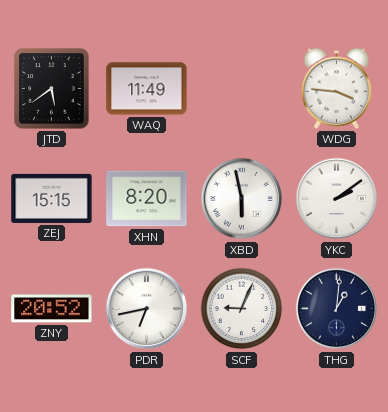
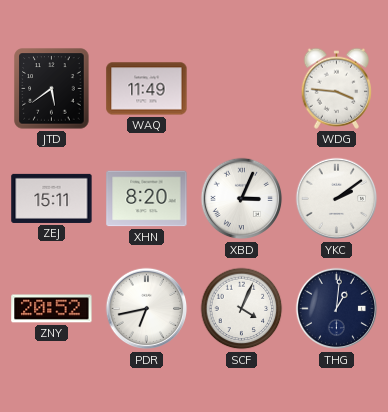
ZEJ: 15:15 -> 15:11 (52, 198)
XBD: 5:58 -> 3:04 (242, 199)
SCF: 9:04 -> 4:04 (242, 309)
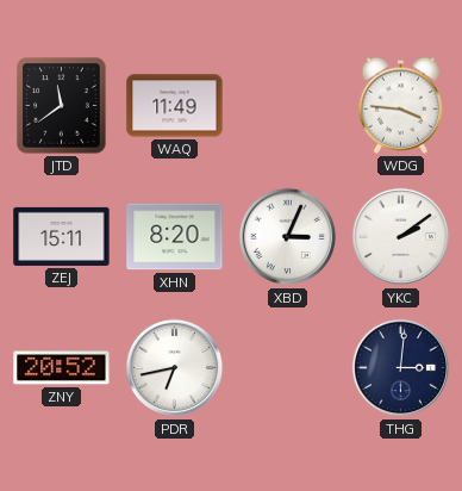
JTD: 5:39 -> 11:39 (62, 106)
SCF: 4:04 -> none (242, 309)
THG: 1:01 -> 3:01 (401, 368)
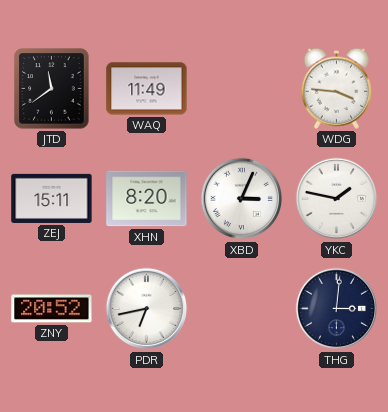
YKC: 2:09 -> 1:47 (337, 199)
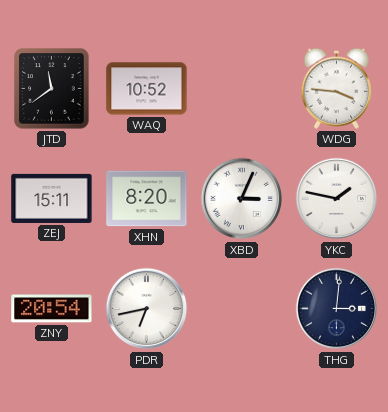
WAQ: 11:49 -> 10:52 (147, 89)
ZNY: 20:52 -> 20:54 (52, 309)
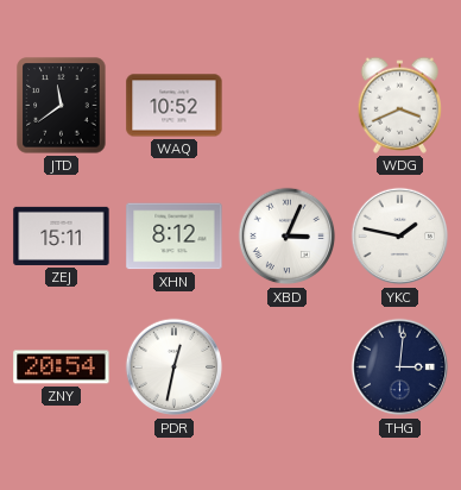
WDG: 3:46 -> 3:41 (399, 105)
XHN: 8:20 -> 8:12 (175, 237)
PDR: 6:43 -> 12:32 (175, 367)
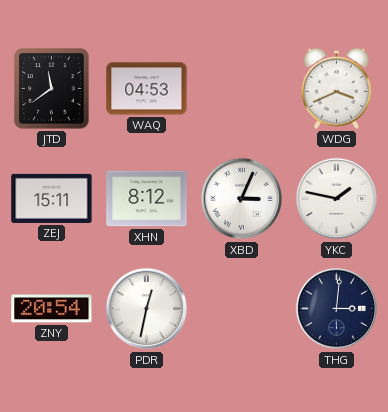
WAQ: 10:52 -> 04:53 (147, 89)
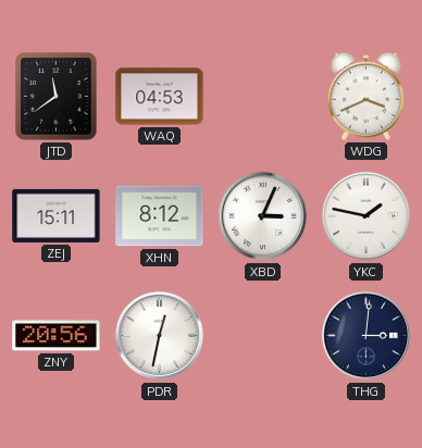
ZNY: 20:54 -> 20:56 (57, 336)
